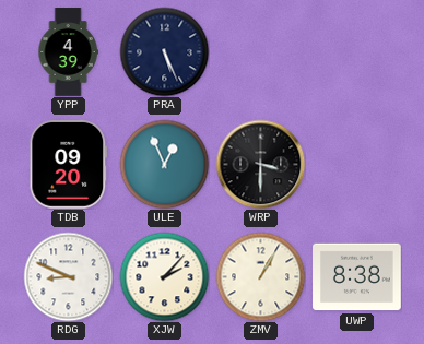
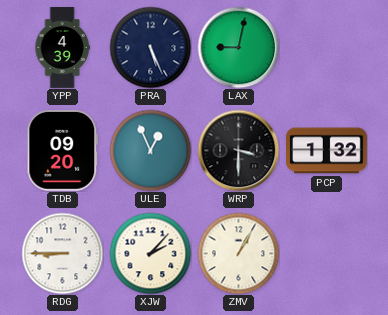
LAX: none -> 9:02 (238, 47)
PCP: none -> 1:32 (327, 151)
RDG: 8:49 -> 8:45 (62, 253)
UWP: 8:38 -> none (357, 277)
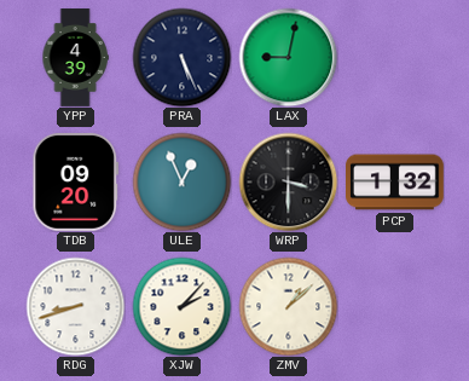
RDG: 8:45 -> 8:42 (75, 306)
ZMV: 1:05 -> 1:08 (288, 306)
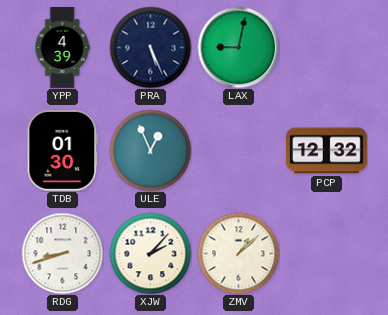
TDB: 09:20 -> 01:30 (63, 150)
WRP: 3:30 -> none (288, 181)
PCP: 1:32 -> 12:32 (327, 151)
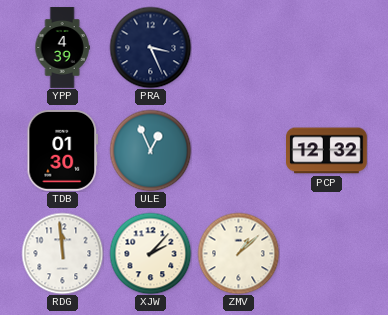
PRA: 5:26 -> 3:26 (150, 47)
LAX: 9:02 -> none (238, 47)
RDG: 8:42 -> 11:59 (62, 253)
